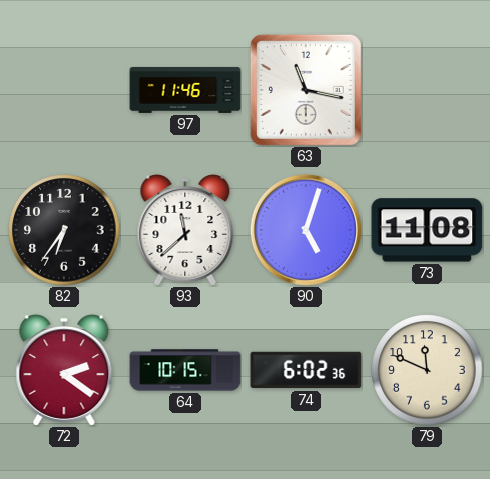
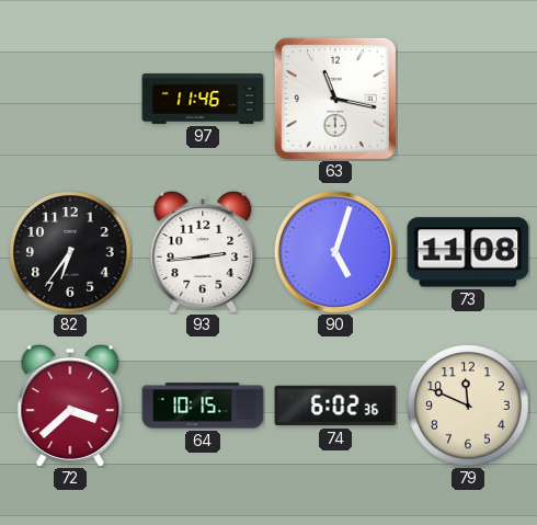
93: 11:38 -> 2:44 (203, 253)
72: 2:21 -> 3:38 (70, 407)
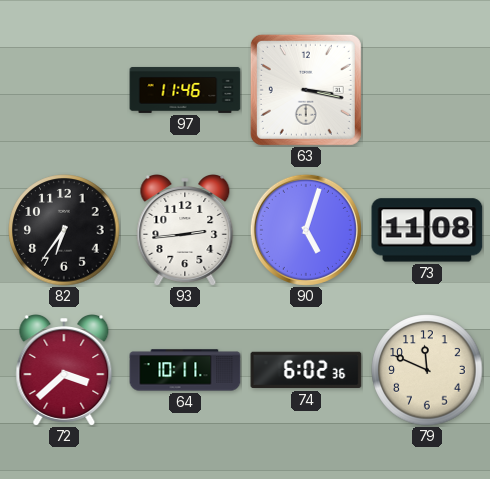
63: 11:17 -> 3:17 (306, 90)
64: 10:15 -> 10:11 (185, 370)
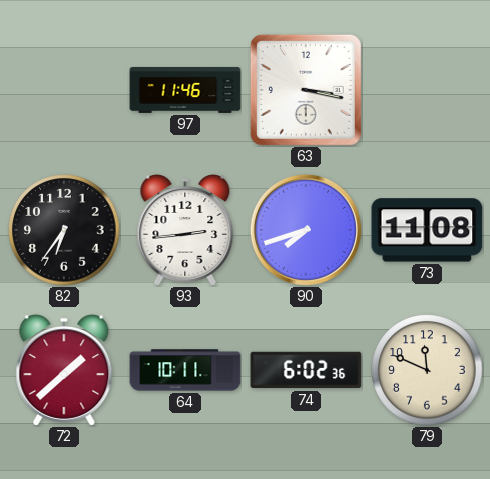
90: 5:03 -> 7:42 (306, 230)
72: 3:38 -> 1:38 (64, 371)
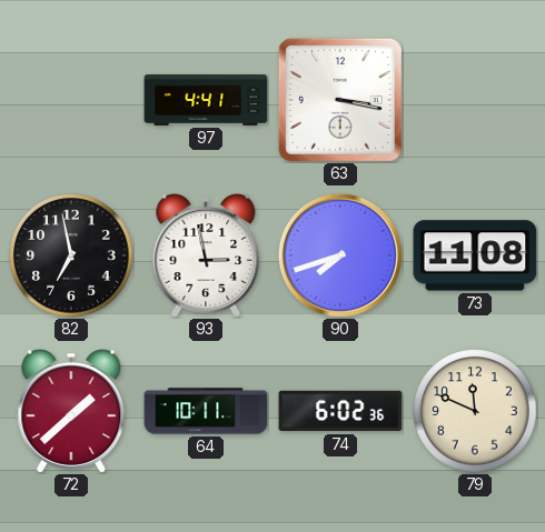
97: 11:46 -> 4:41 (206, 100)
82: 6:36 -> 6:58 (71, 255)
93: 2:44 -> 2:58 (206, 257)
